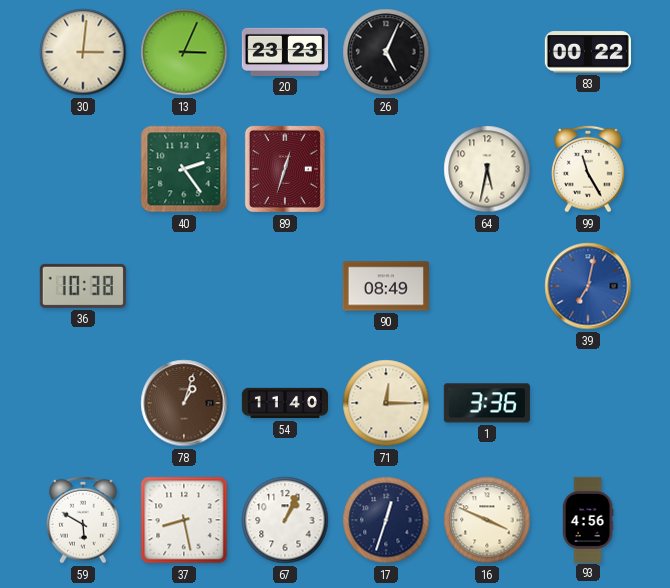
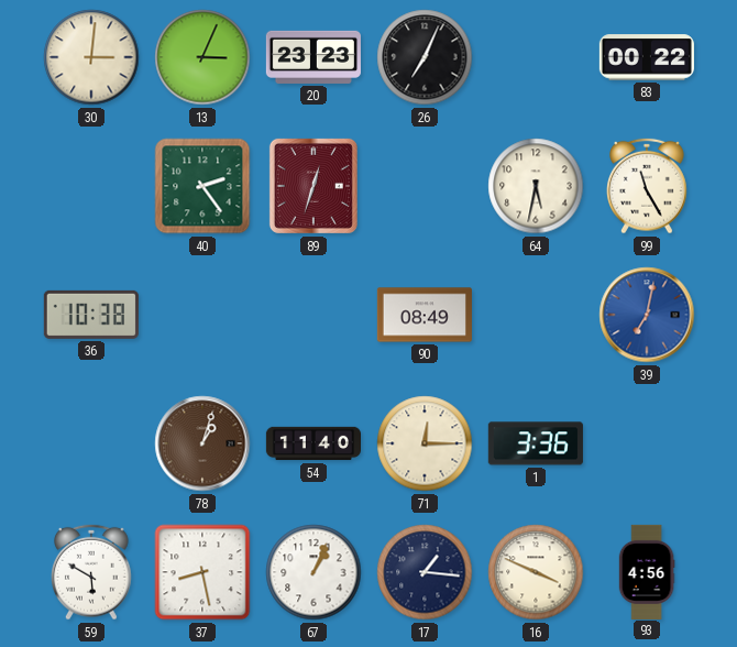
26: 5:04 -> 7:04 (425, 57)
17: 12:33 -> 1:16 (425, 572)
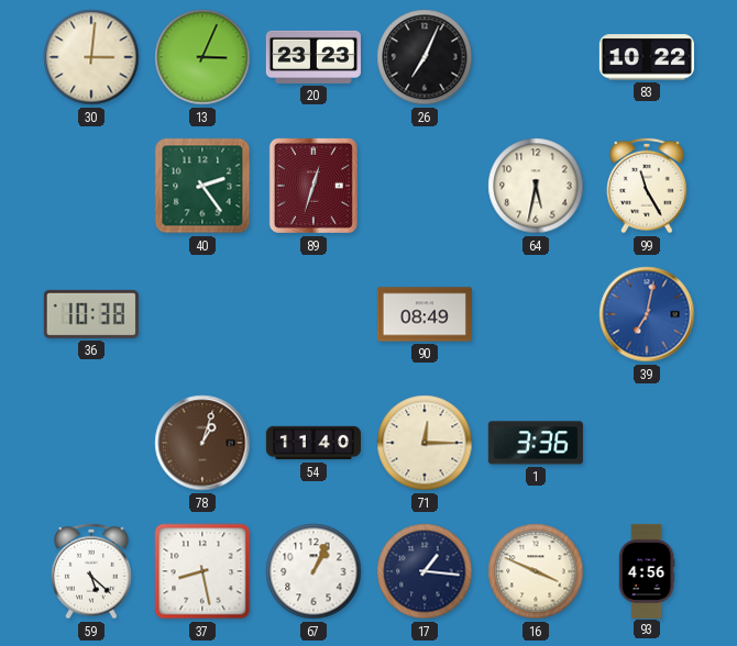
83: 00:22 -> 10:22 (647, 57)
59: 5:50 -> 5:22 (92, 571)
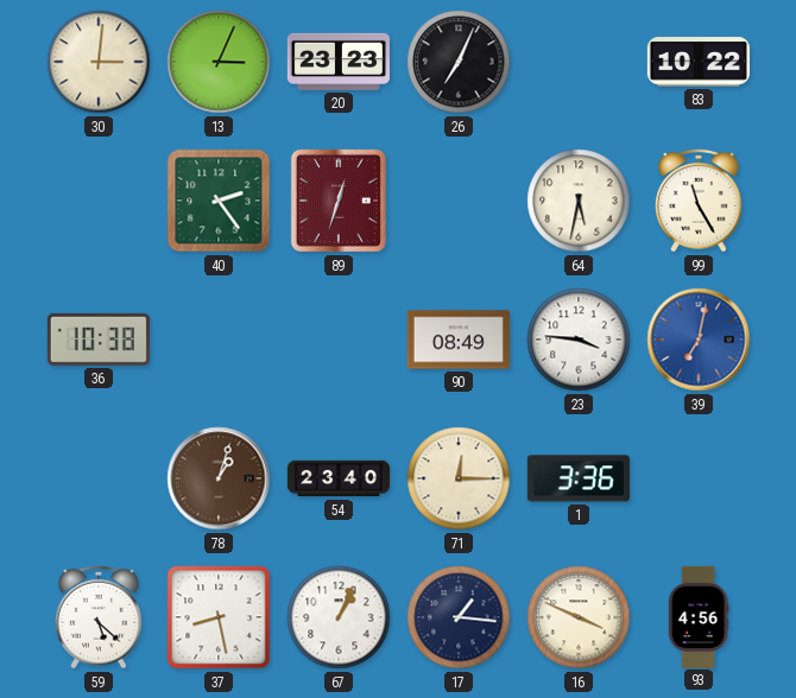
23: none -> 3:46 (579, 340)
54: 11:40 -> 23:40 (337, 478)
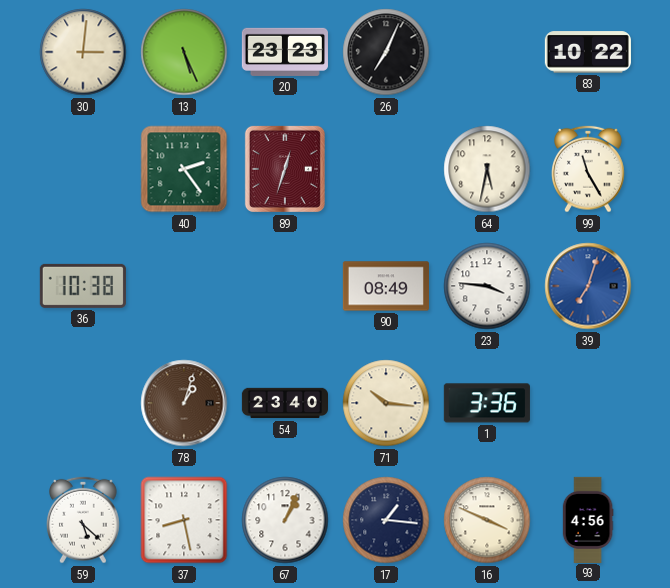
13: 3:04 -> 5:26 (184, 52)
39: 7:02 -> 7:03 (588, 286)
71: 12:15 -> 10:16 (386, 403)
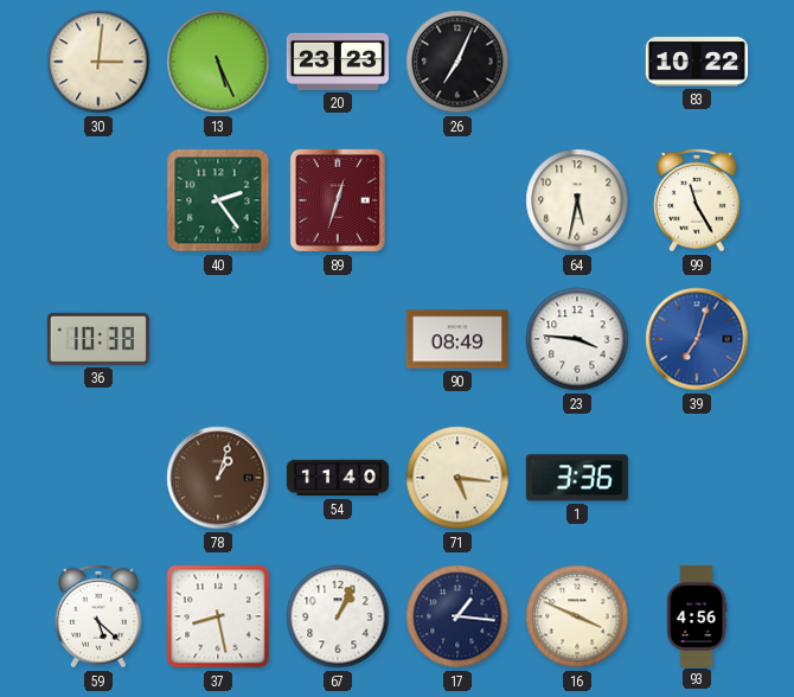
54: 23:40 -> 11:40 (337, 478)
71: 10:16 -> 5:16 (457, 478)
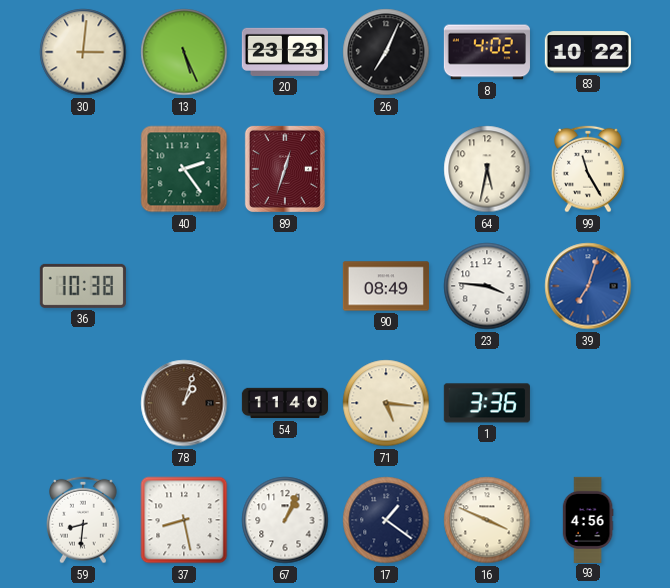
8: none -> 4:02 (487, 52)
59: 5:22 -> 8:31 (84, 520)
17: 1:16 -> 1:21 (386, 520)
